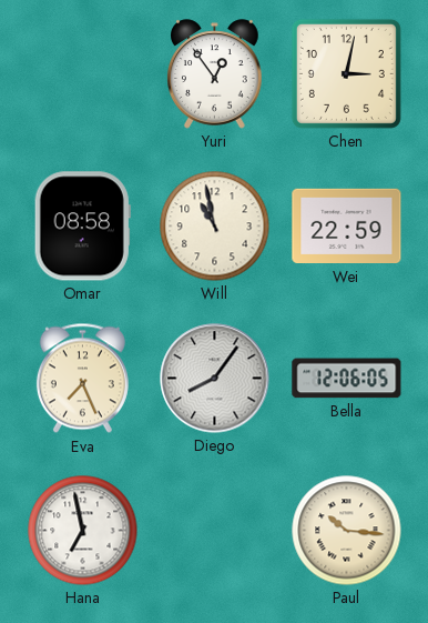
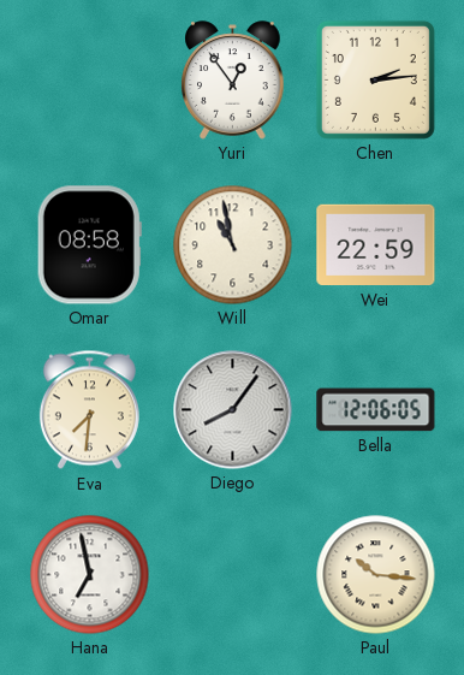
Chen: 3:02 -> 2:14 (375, 79)
Eva: 7:26 -> 7:31 (89, 410)
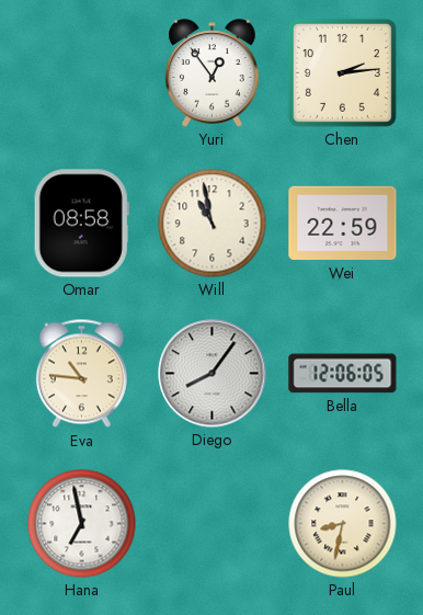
Eva: 7:31 -> 10:46 (81, 374)
Paul: 10:16 -> 8:32 (343, 524)
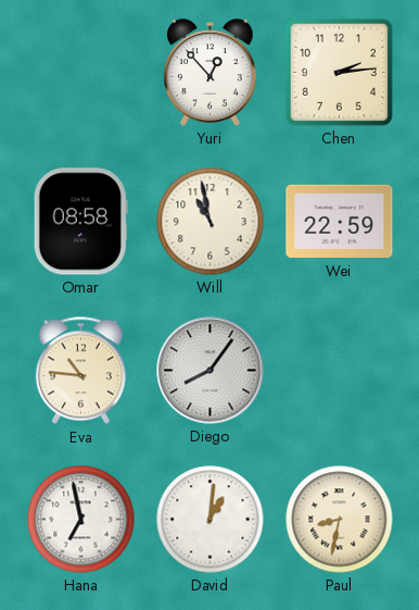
Yuri: 12:54 -> 12:53 (211, 73)
Bella: 12:06 -> none (343, 374)
David: none -> 1:01 (211, 520)
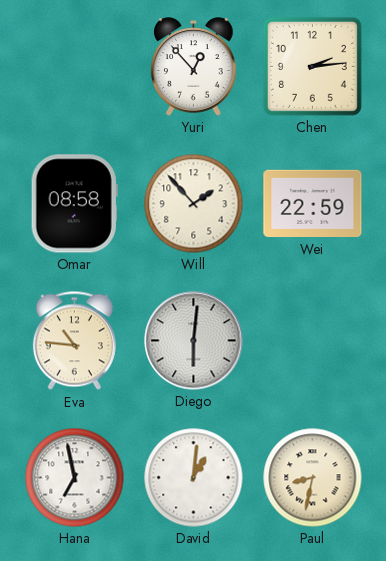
Will: 10:58 -> 1:53 (194, 204)
Diego: 8:06 -> 6:01 (194, 341)
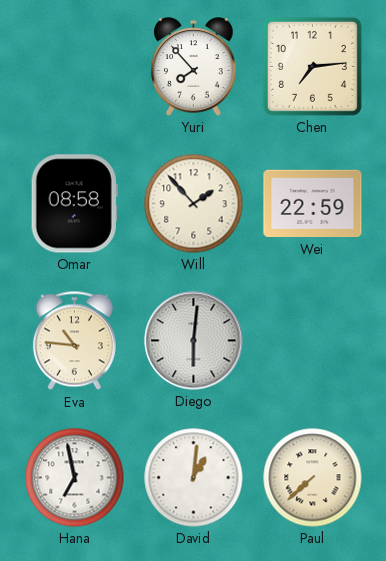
Yuri: 12:53 -> 7:53 (194, 67)
Chen: 2:14 -> 7:14 (312, 66)
Paul: 8:32 -> 7:38 (313, 478)
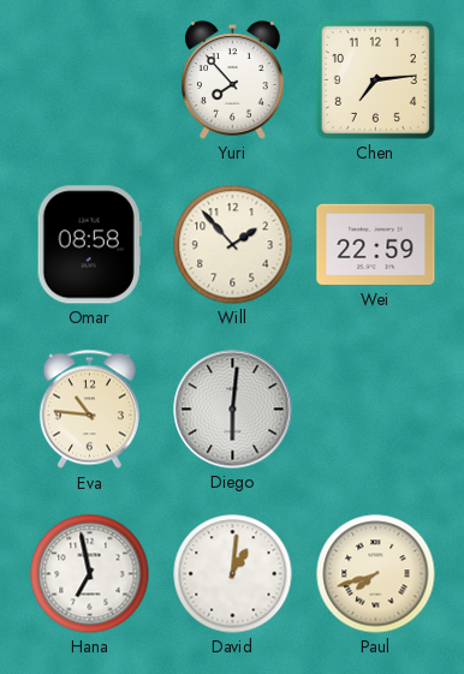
Paul: 7:38 -> 7:42 (376, 574)
